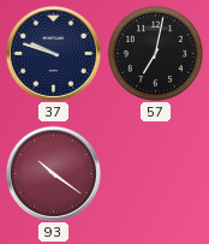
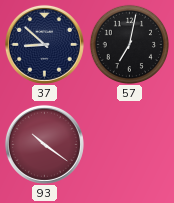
37: 9:48 -> 8:52 (44, 44)
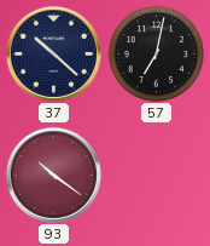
37: 8:52 -> 10:22 (53, 53)
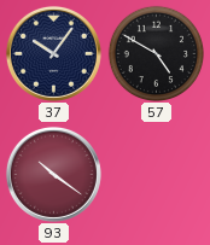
37: 10:22 -> 10:06 (53, 53)
57: 7:02 -> 4:50 (156, 53)
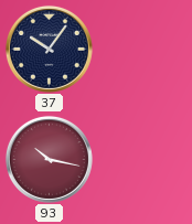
57: 4:50 -> none (156, 53)
93: 10:21 -> 10:17 (49, 159)
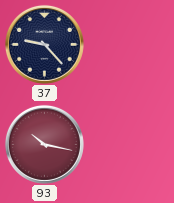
37: 10:06 -> 9:23 (44, 44)
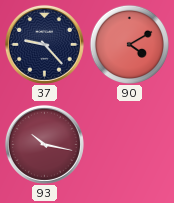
90: none -> 4:10 (129, 44)
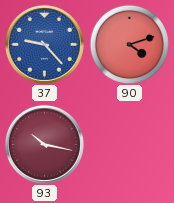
37 dial: navy -> blue (44, 44)
90: 4:10 -> 4:12 (129, 44)
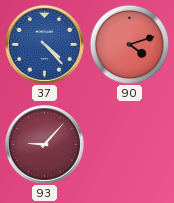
37: 9:23 -> 4:23 (44, 44)
93: 10:17 -> 9:07 (44, 144)
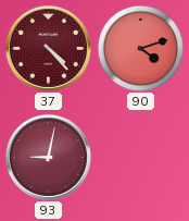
37 dial: blue -> burgundy (48, 48)
93: 9:07 -> 9:02 (48, 157)
